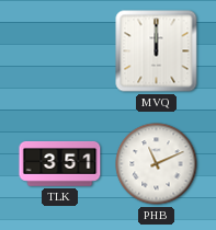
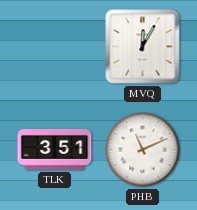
MVQ: 12:00 -> 12:05 (143, 47)
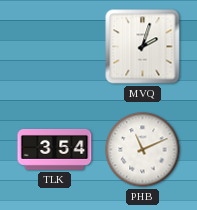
MVQ: 12:05 -> 2:03 (143, 47)
TLK: 3:51 -> 3:54 (55, 149)
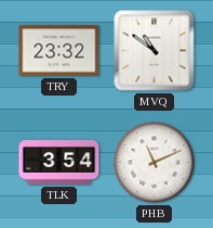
TRY: none -> 23:32 (59, 51)
MVQ: 2:03 -> 10:51 (155, 51)
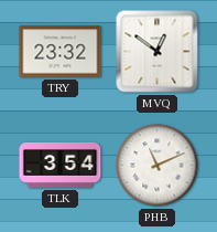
MVQ: 10:51 -> 12:51 (158, 52)
